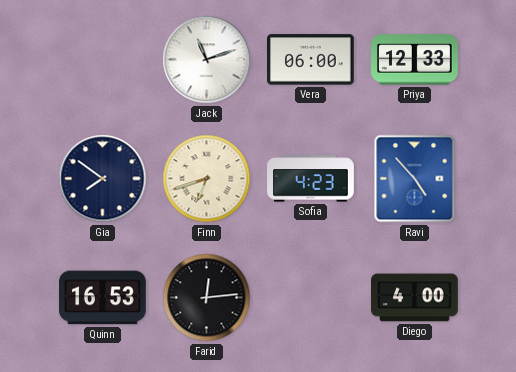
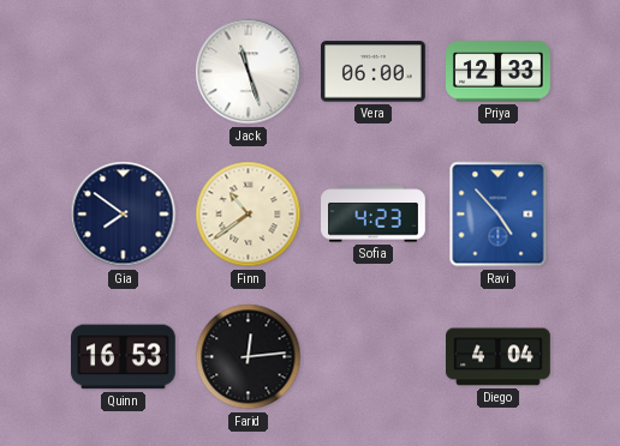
Jack: 11:12 -> 11:27 (249, 72)
Finn: 6:42 -> 10:39 (249, 215)
Diego: 4:00 -> 4:04 (499, 357)
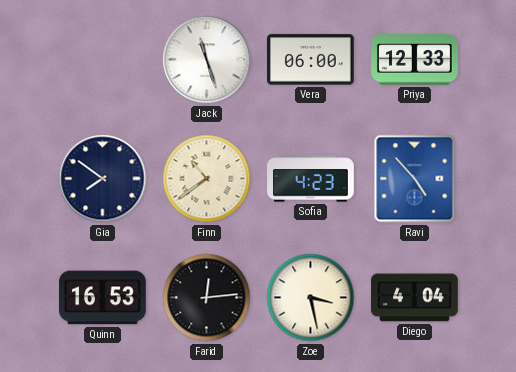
Zoe: none -> 3:28 (311, 298)
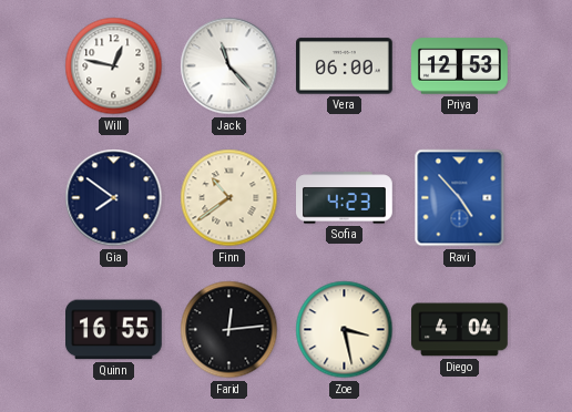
Will: none -> 12:47 (114, 66)
Jack: 11:27 -> 11:23 (229, 66)
Priya: 12:33 -> 12:53 (460, 66)
Quinn: 16:53 -> 16:55 (114, 330)
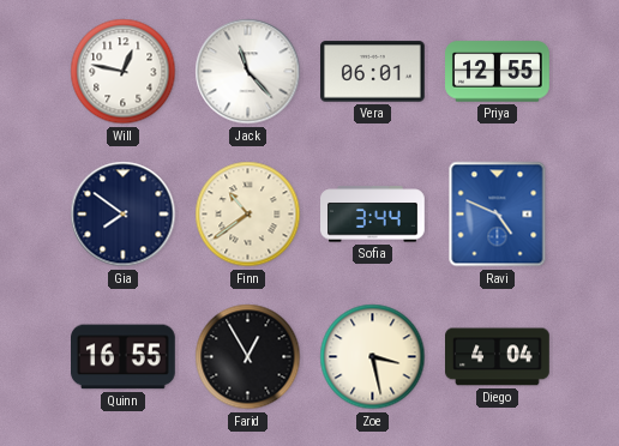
Vera: 06:00 -> 06:01 (373, 72)
Priya: 12:53 -> 12:55 (498, 72)
Sofia: 4:23 -> 3:44 (373, 215)
Ravi: 4:53 -> 4:49 (498, 215)
Farid: 12:14 -> 12:55 (248, 357)
